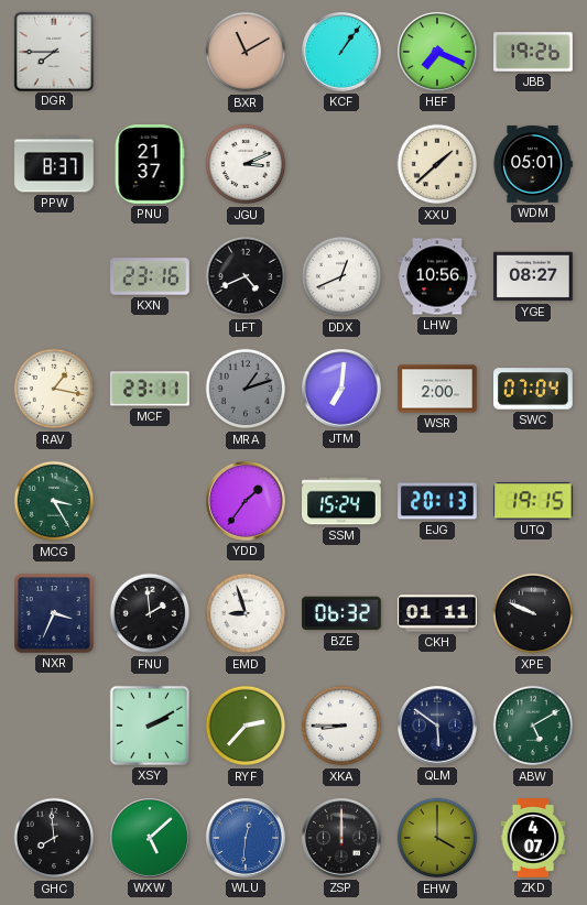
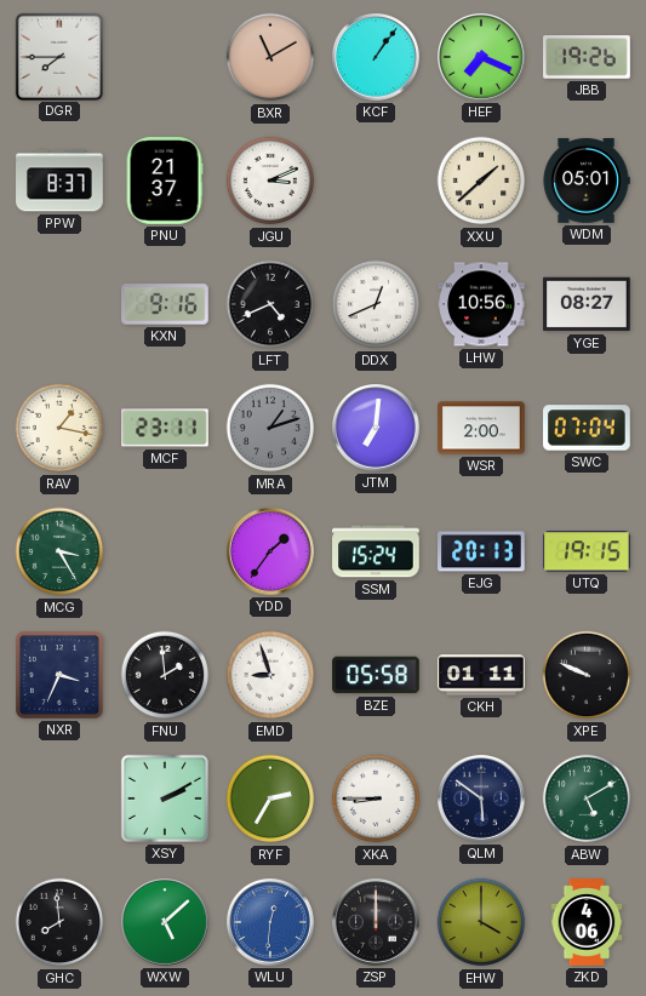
KXN: 23:16 -> 9:16 (165, 304)
BZE: 06:32 -> 05:58 (376, 675)
RYF: 2:37 -> 2:35 (270, 798)
ZKD: 4:07 -> 4:06 (587, 922)
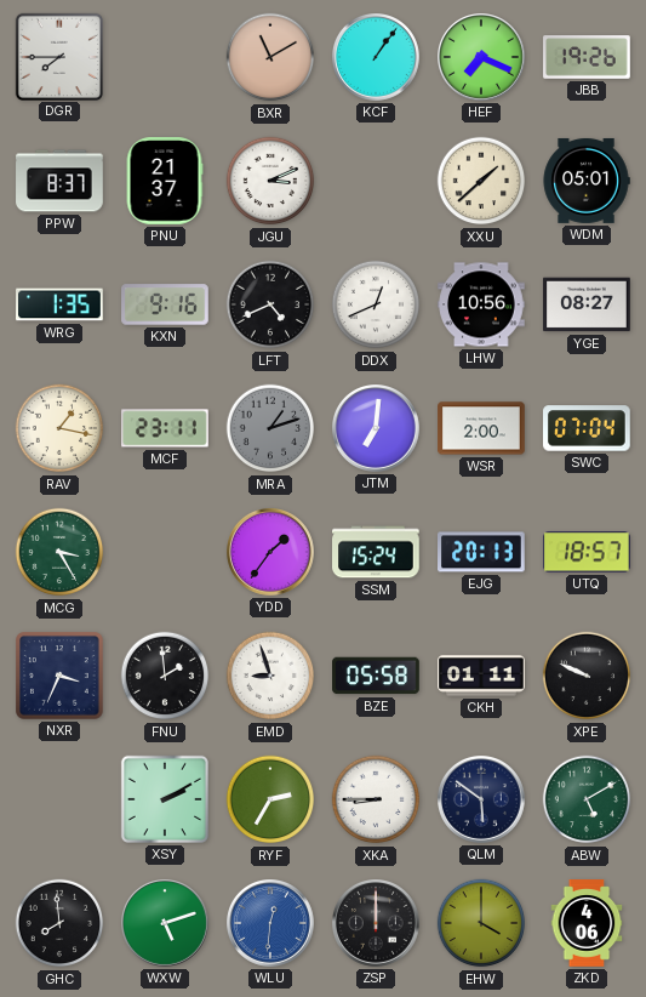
WRG: none -> 1:35 (59, 304)
UTQ: 19:15 -> 18:57 (588, 552)
WXW: 5:08 -> 5:12 (166, 924)
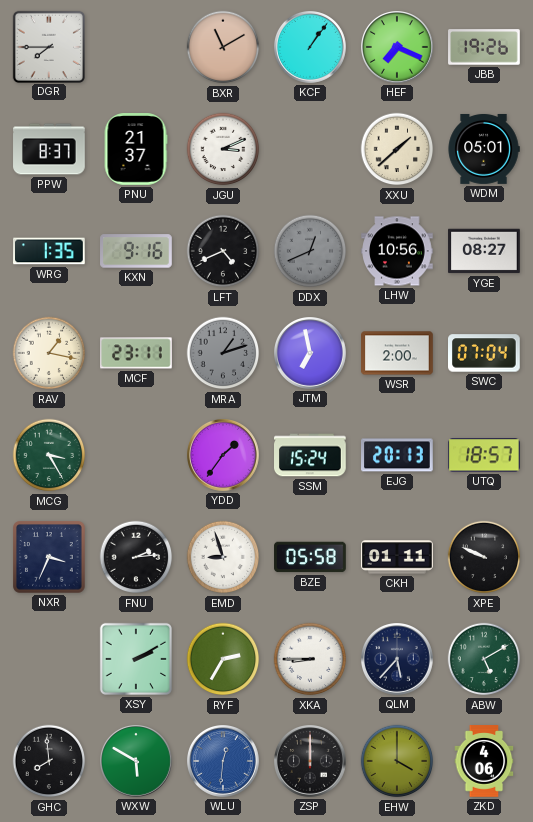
DDX dial: white -> grey (310, 251)
JTM: 7:01 -> 6:58 (311, 354)
FNU: 1:59 -> 2:14 (136, 557)
QLM: 5:51 -> 5:37 (398, 660)
WXW: 5:12 -> 5:50 (137, 762)
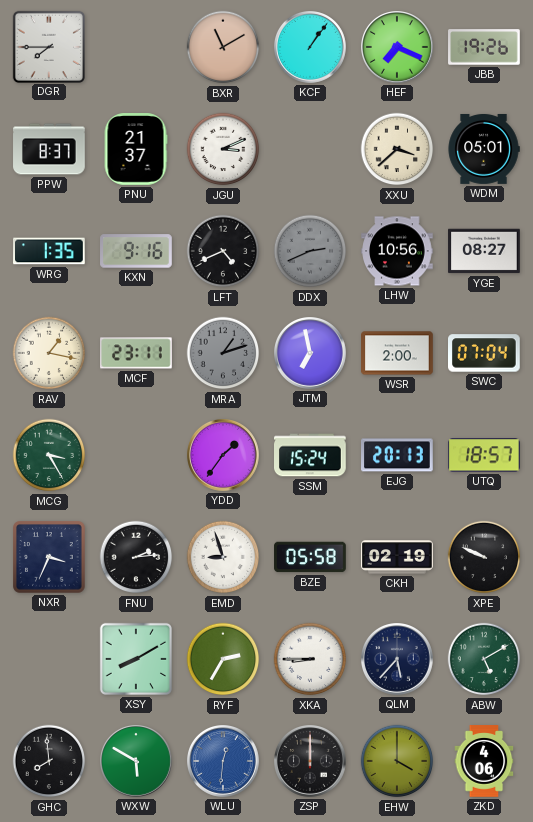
XXU: 1:38 -> 3:38 (397, 149)
DDX: 12:41 -> 2:41 (310, 251)
CKH: 01:11 -> 02:19 (397, 557)
XSY: 2:10 -> 8:10 (136, 659)
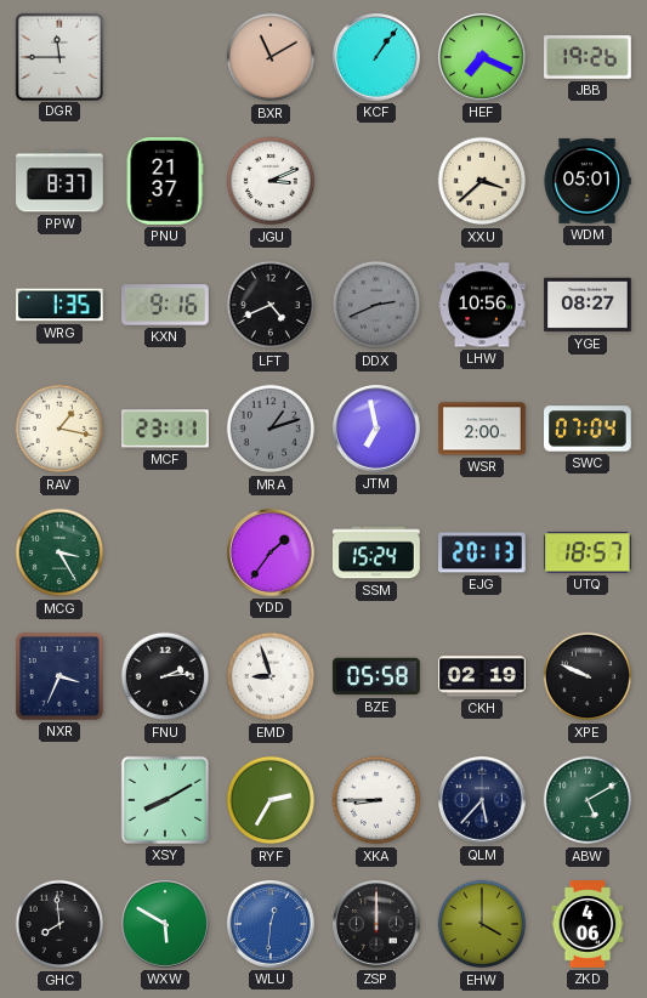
DGR: 7:45 -> 11:45 (58, 56)
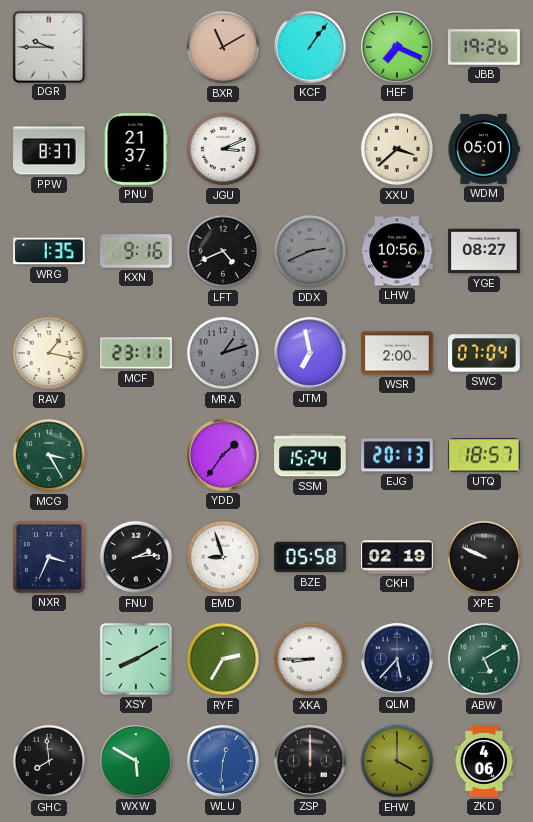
DGR: 11:45 -> 9:45 (48, 46)
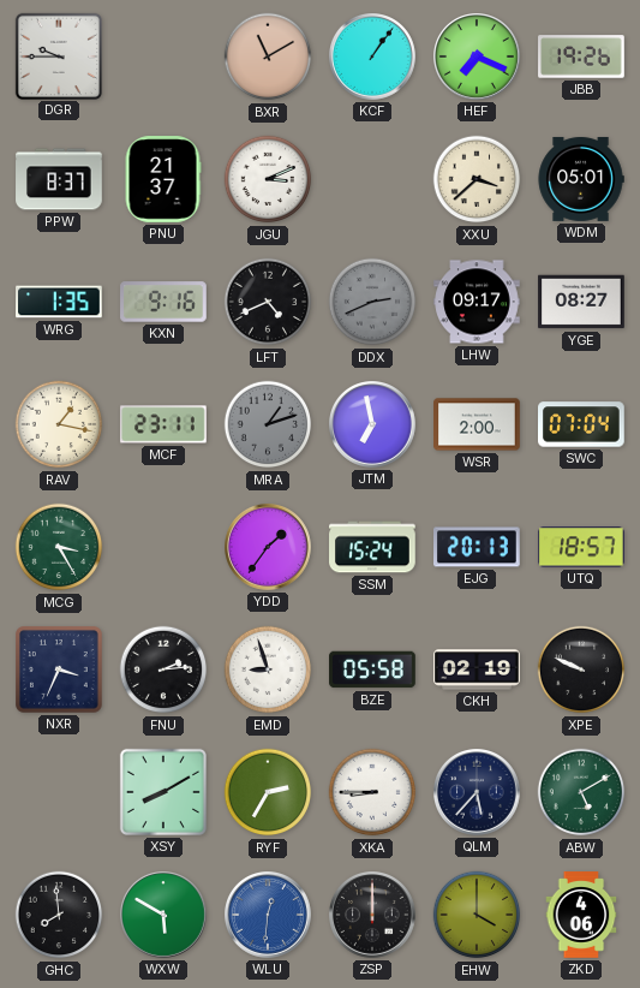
LHW: 10:56 -> 09:17 (477, 302)
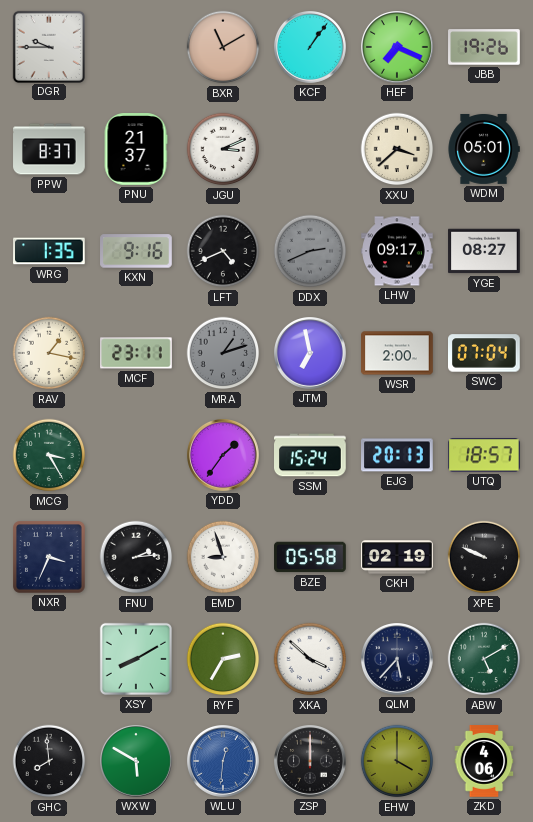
XKA: 8:45 -> 3:52 (310, 659)
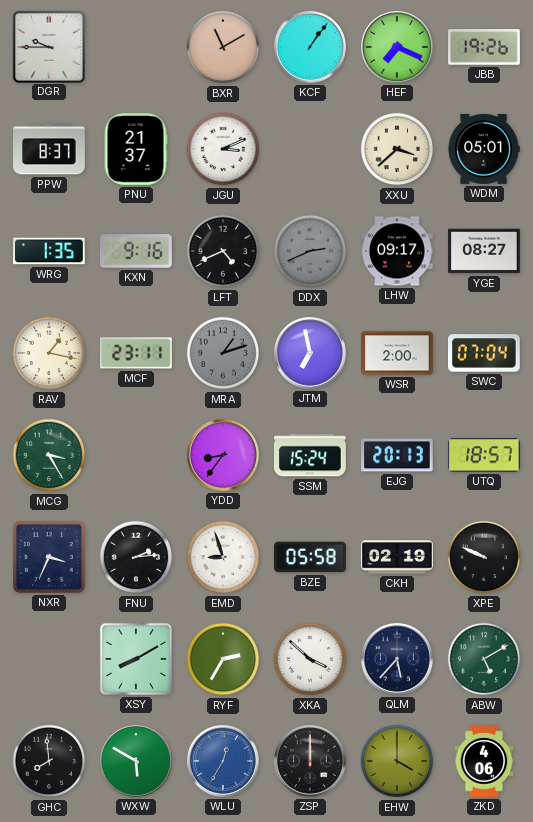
YDD: 1:36 -> 8:36 (224, 456)
WLU: 12:31 -> 12:35 (224, 762)
